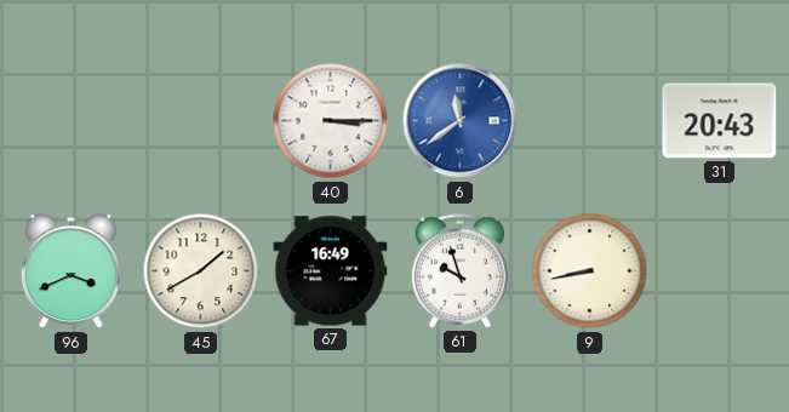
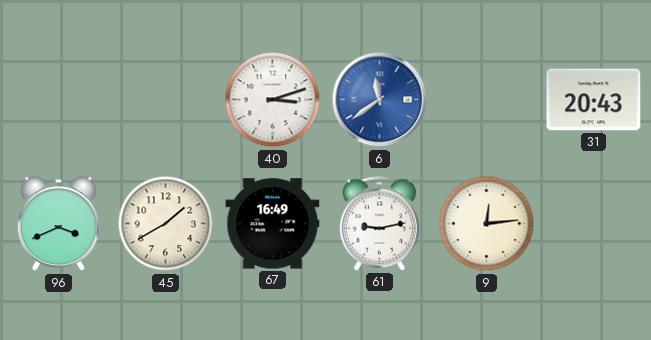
40: 3:15 -> 3:12 (273, 100)
61: 9:57 -> 9:13 (380, 224)
9: 8:43 -> 12:14 (487, 224)
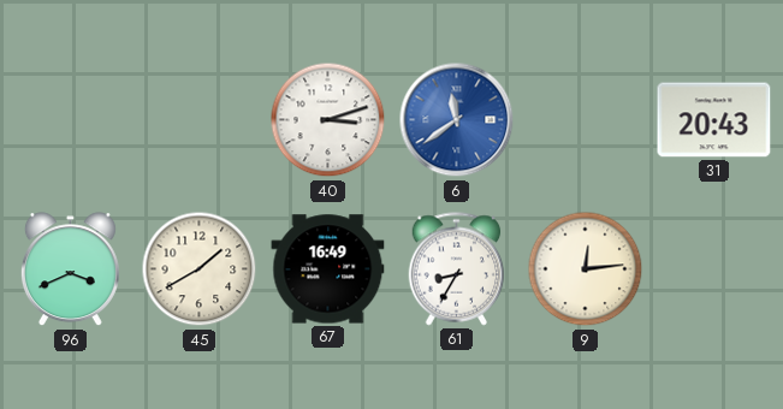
61: 9:13 -> 8:35 (457, 269)
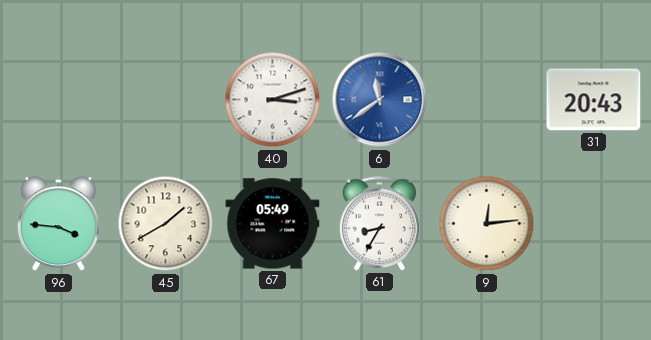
96: 3:41 -> 3:46 (58, 224)
67: 16:49 -> 05:49 (273, 224)
